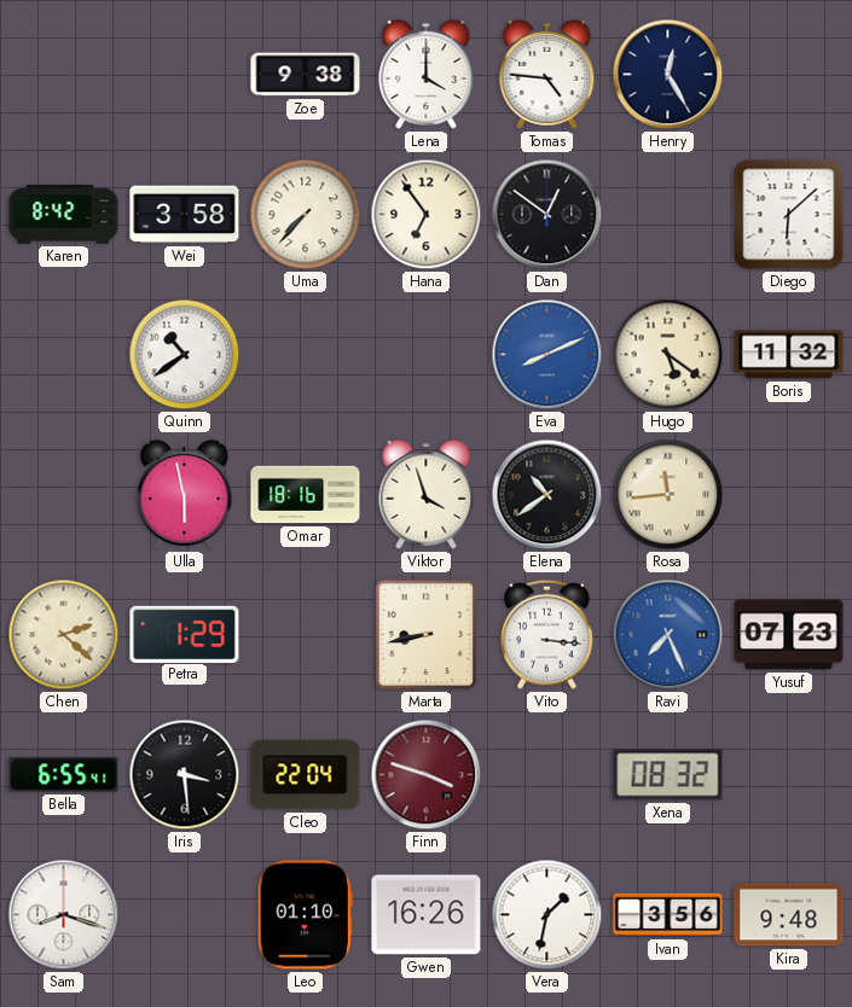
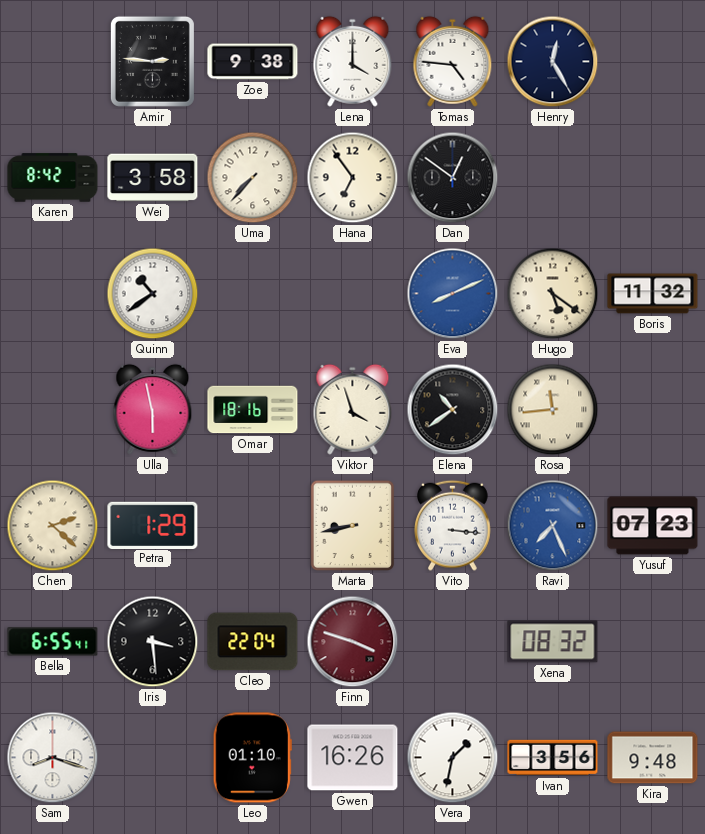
Amir: none -> 2:46 (152, 61)
Diego: 6:08 -> none (789, 215)
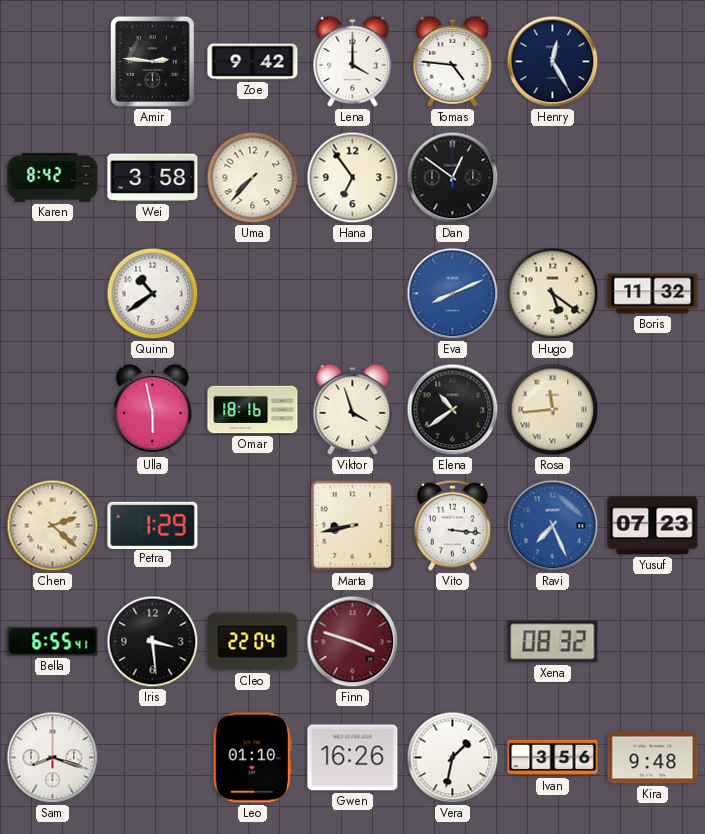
Zoe: 9:38 -> 9:42 (253, 62)
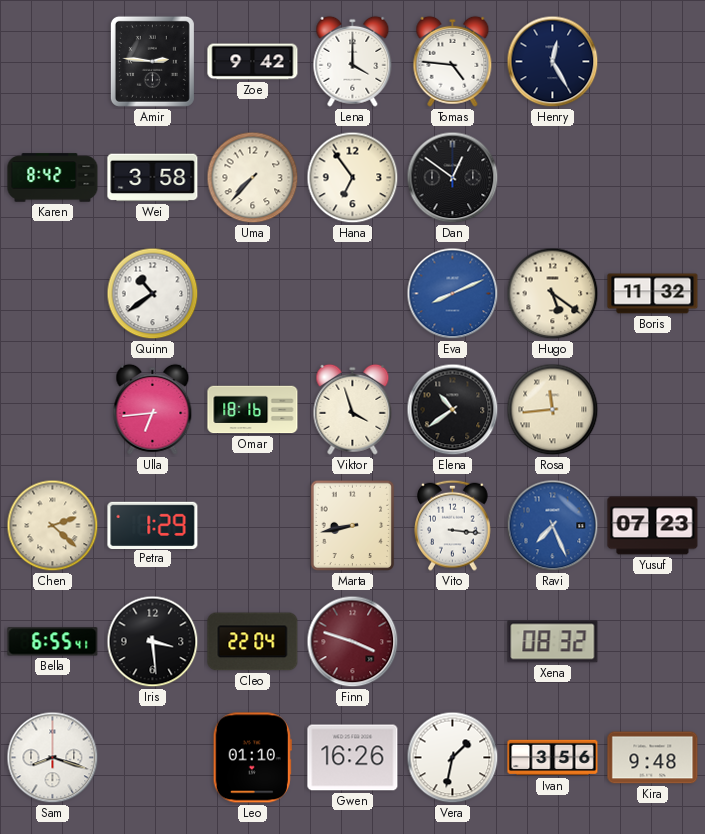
Ulla: 5:58 -> 6:44 (153, 409)
